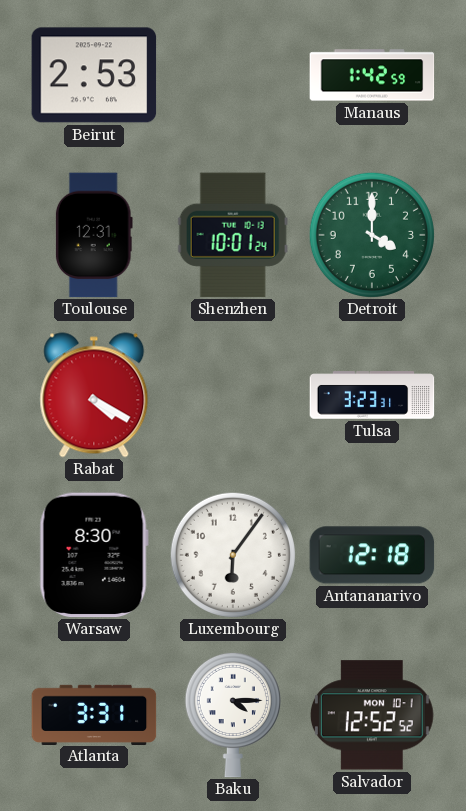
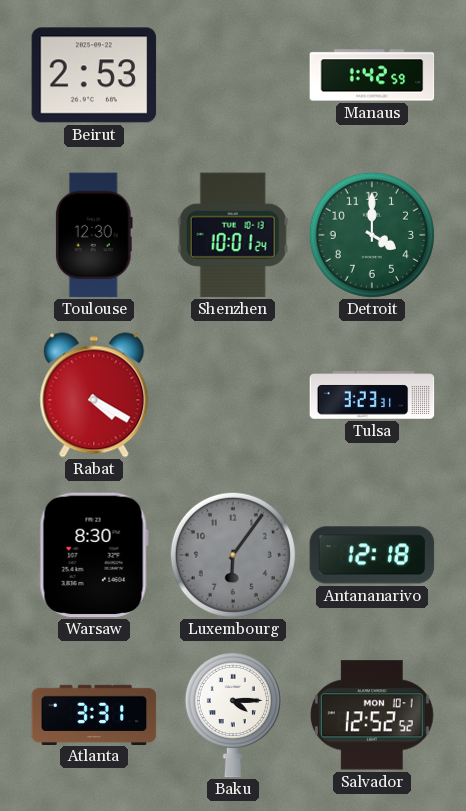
Toulouse: 12:31 -> 12:30 (94, 235)
Luxembourg dial: white -> grey (233, 555)
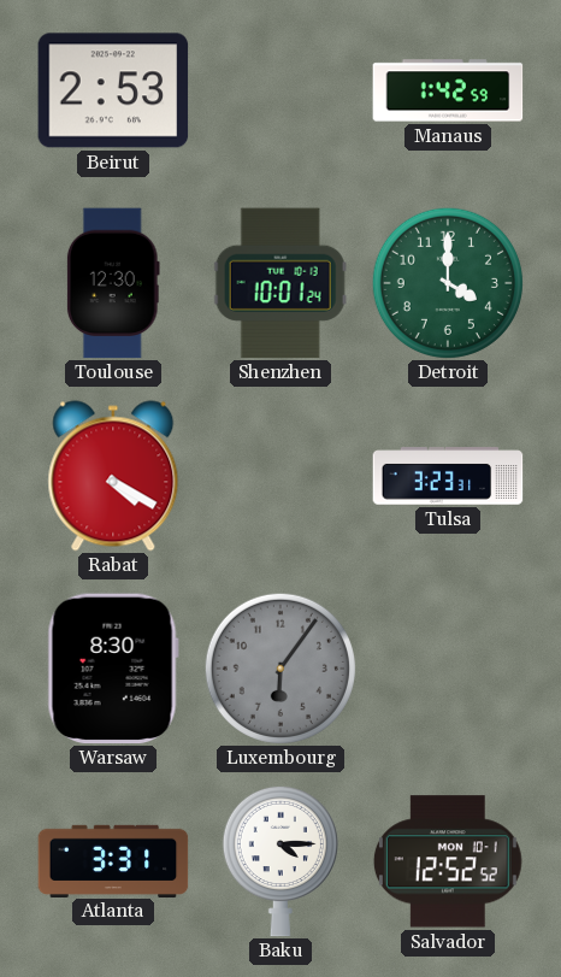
Antananarivo: 12:18 -> none (372, 555)
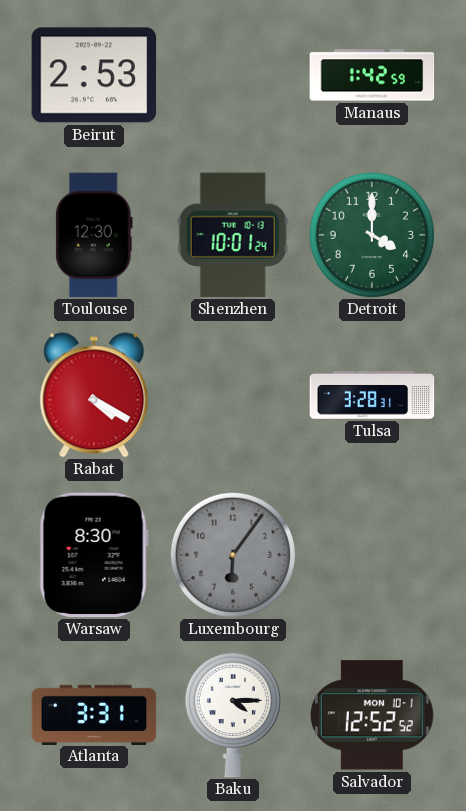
Tulsa: 3:23 -> 3:28 (372, 395)
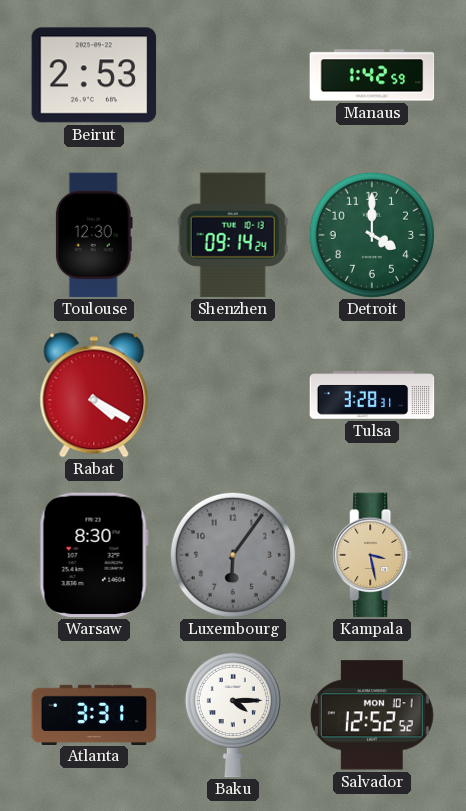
Shenzhen: 10:01 -> 09:14 (233, 235)
Kampala: none -> 3:28 (372, 555)
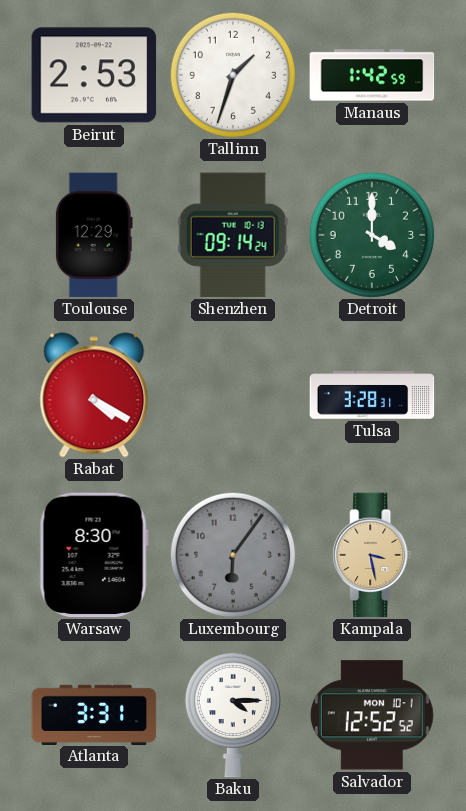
Tallinn: none -> 1:33 (233, 75)
Toulouse: 12:30 -> 12:29 (94, 235)
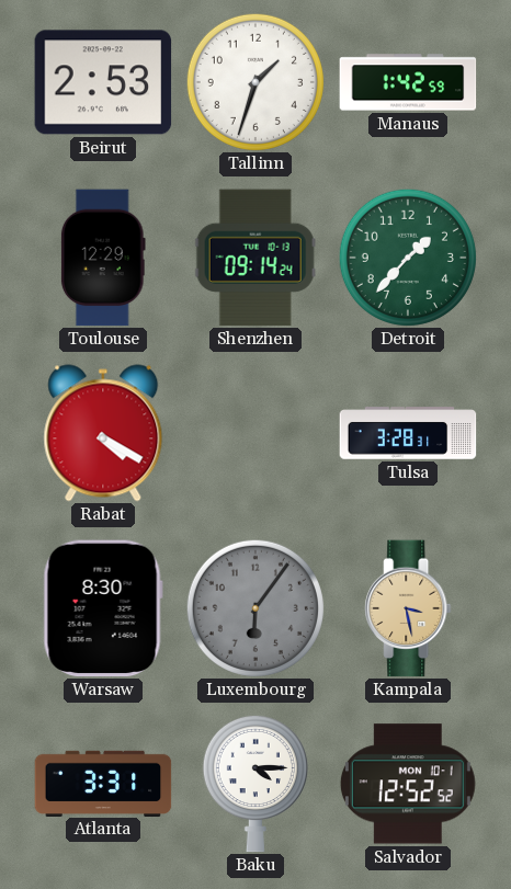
Detroit: 4:00 -> 1:37 (408, 258)
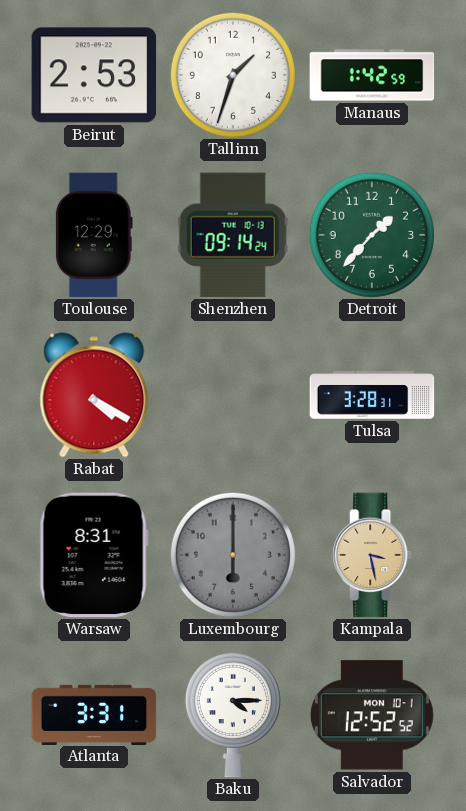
Warsaw: 8:30 -> 8:31 (94, 555)
Luxembourg: 6:06 -> 6:00 (233, 555)
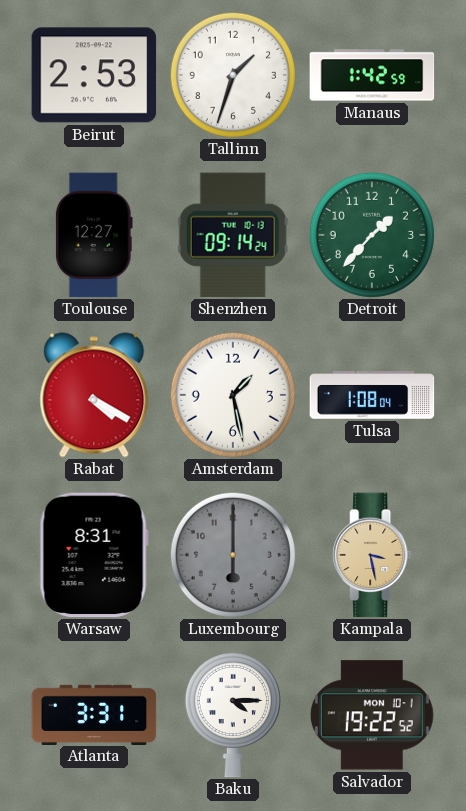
Toulouse: 12:29 -> 12:27 (94, 235)
Amsterdam: none -> 1:28 (233, 395)
Tulsa: 3:28 -> 1:08 (372, 395)
Salvador: 12:52 -> 19:22 (372, 715)
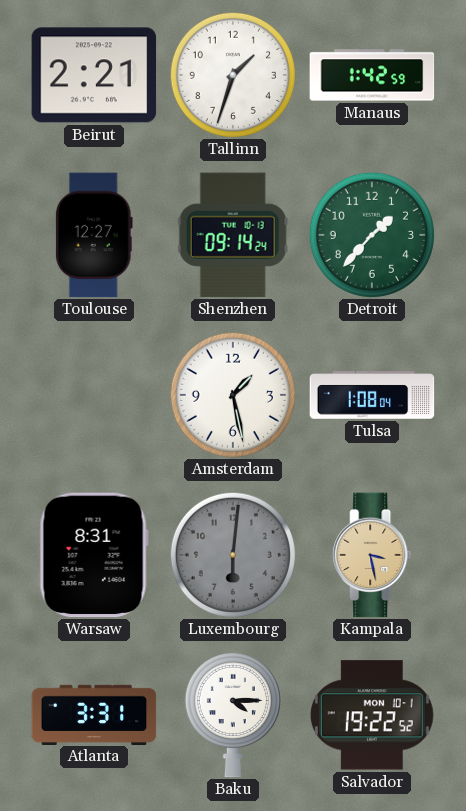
Beirut: 2:53 -> 2:21 (94, 75)
Rabat: 4:20 -> none (94, 395)
Luxembourg: 6:00 -> 6:01 (233, 555)
